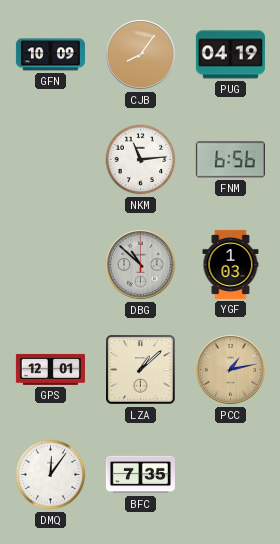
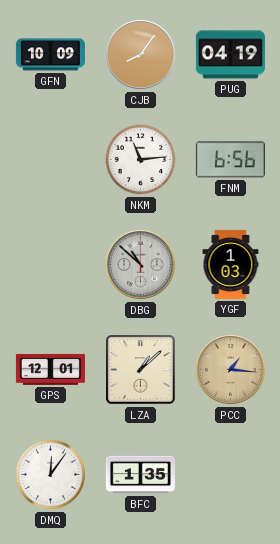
PCC: 1:13 -> 1:16 (230, 369)
BFC: 7:35 -> 1:35 (140, 475)
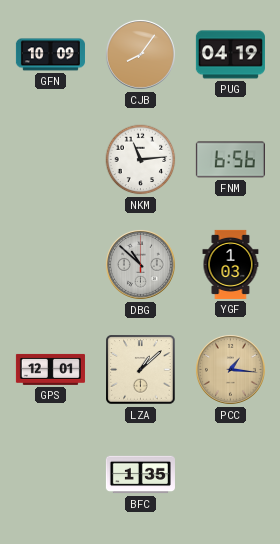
DMQ: 12:06 -> none (51, 475)
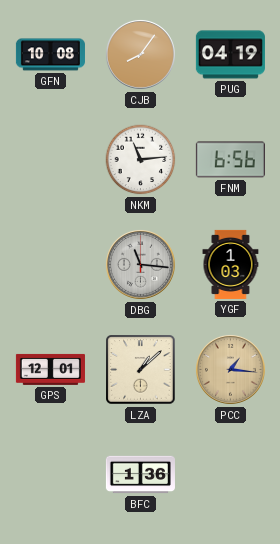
GFN: 10:09 -> 10:08 (50, 55)
DBG: 10:52 -> 11:16 (140, 264)
BFC: 1:35 -> 1:36 (140, 475)
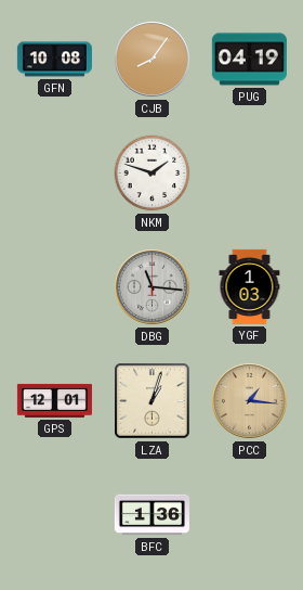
NKM: 11:14 -> 1:48 (153, 174)
FNM: 6:56 -> none (230, 160)
LZA: 1:08 -> 1:03 (153, 401)
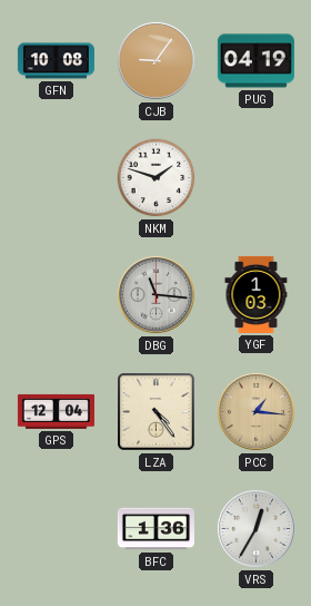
CJB: 8:06 -> 9:06 (155, 60)
GPS: 12:01 -> 12:04 (56, 411)
LZA: 1:03 -> 4:24 (157, 412)
VRS: none -> 12:35 (255, 528)
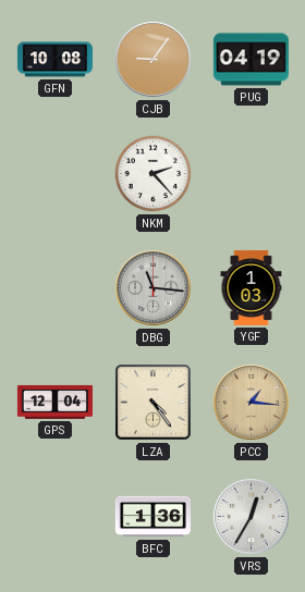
NKM: 1:48 -> 2:23 (154, 174)
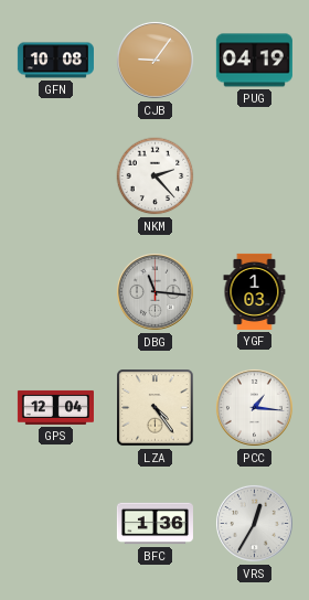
PCC dial: champagne -> white (254, 407)
